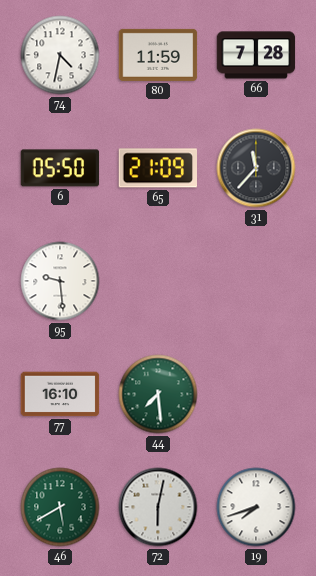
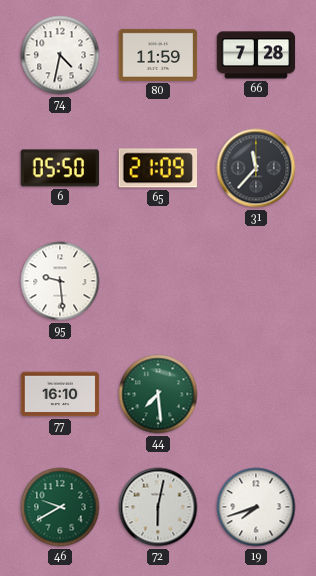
46: 5:40 -> 9:40 (60, 507)
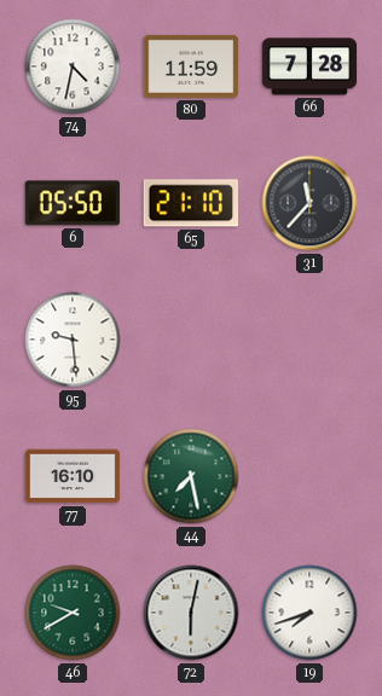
65: 21:09 -> 21:10 (191, 203)
44: 7:29 -> 7:28 (191, 476)
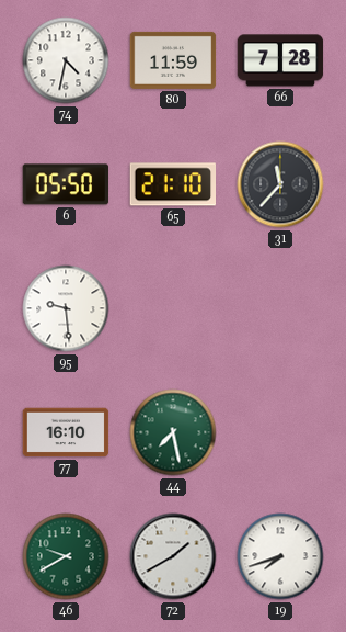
72: 6:02 -> 1:40 (173, 556)
